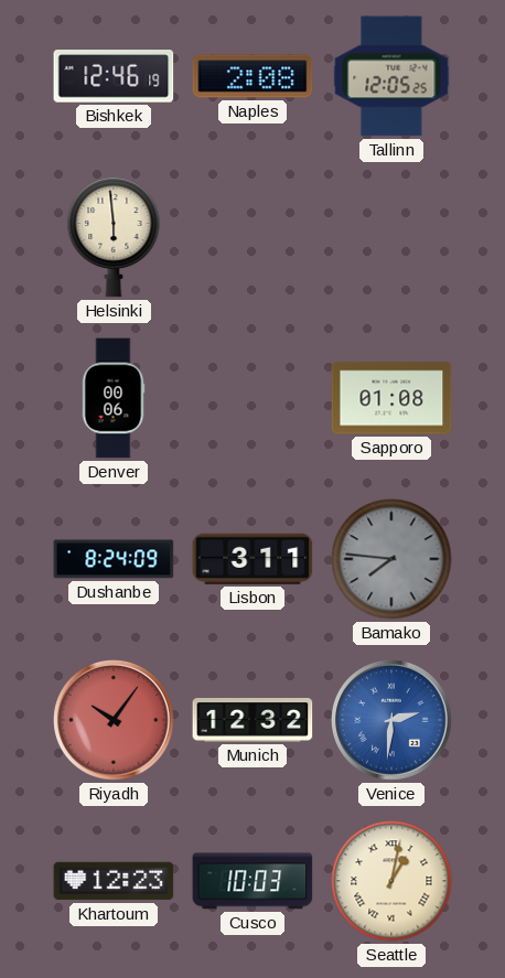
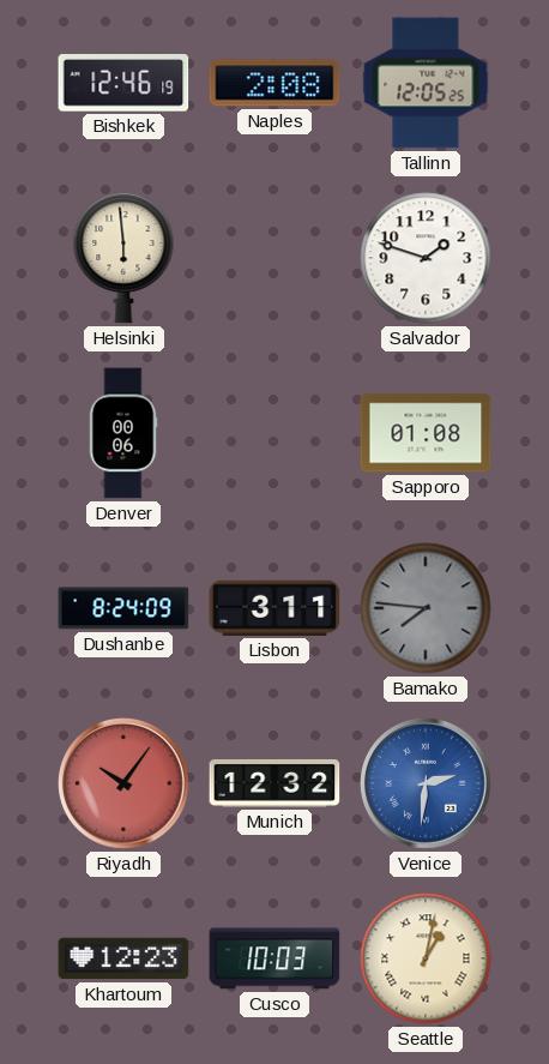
Salvador: none -> 1:48 (426, 258)
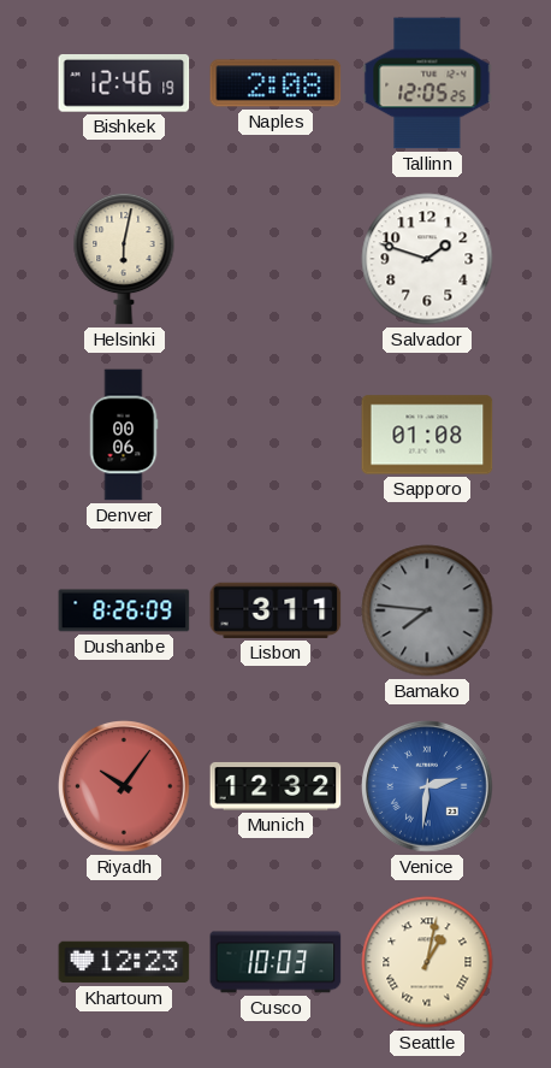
Helsinki: 5:59 -> 6:02 (124, 259)
Dushanbe: 8:24 -> 8:26 (124, 610)
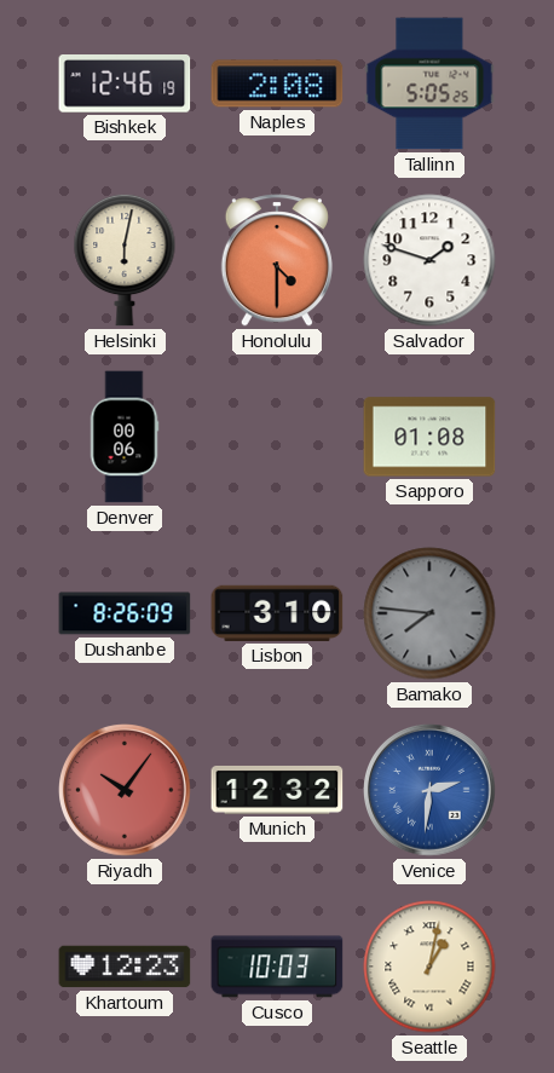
Tallinn: 12:05 -> 5:05 (429, 83)
Honolulu: none -> 4:30 (277, 260)
Lisbon: 3:11 -> 3:10 (277, 613)
